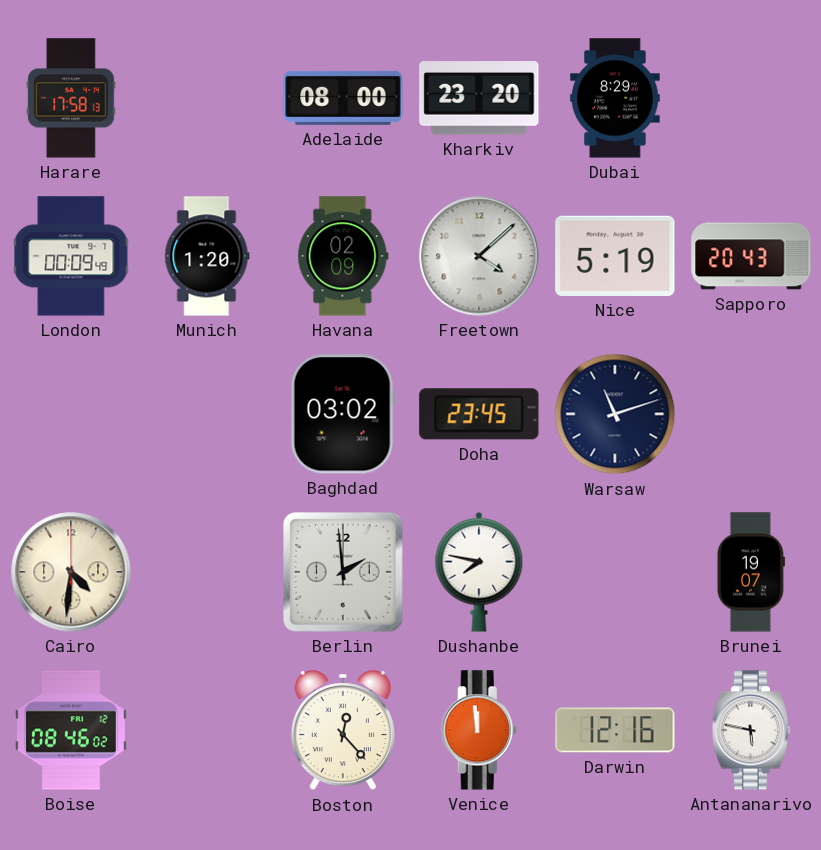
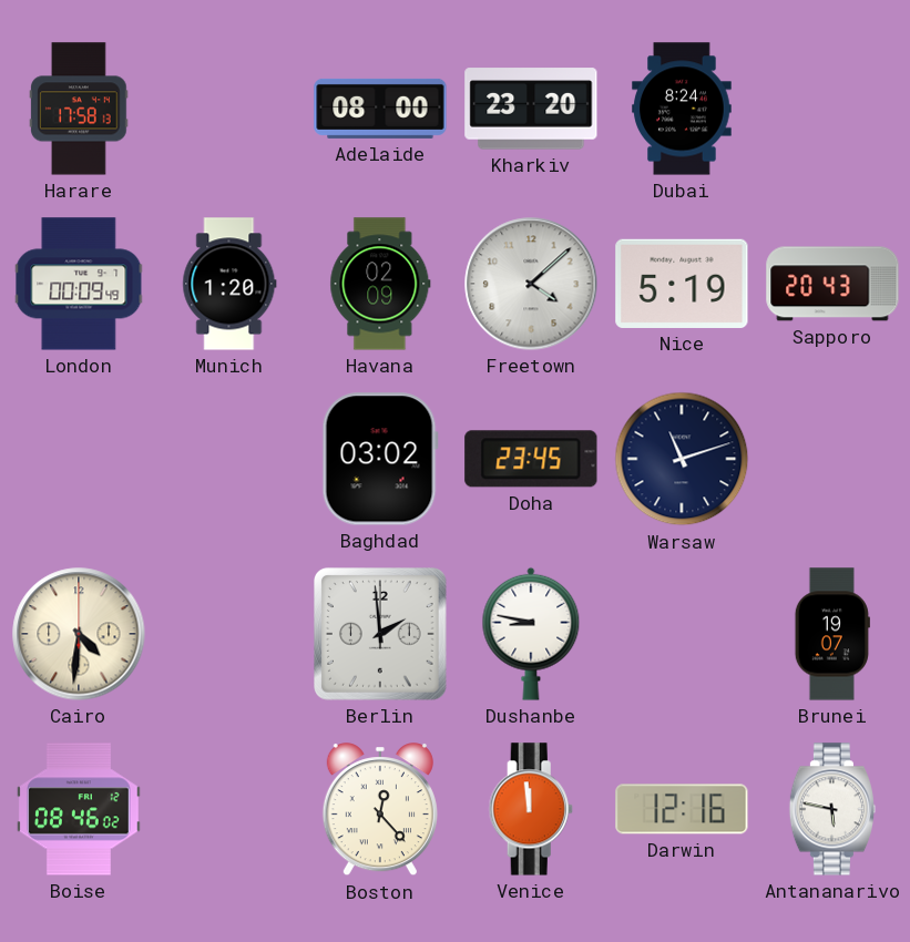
Dubai: 8:29 -> 8:24 (682, 109)
Dushanbe: 7:47 -> 8:47 (531, 634)
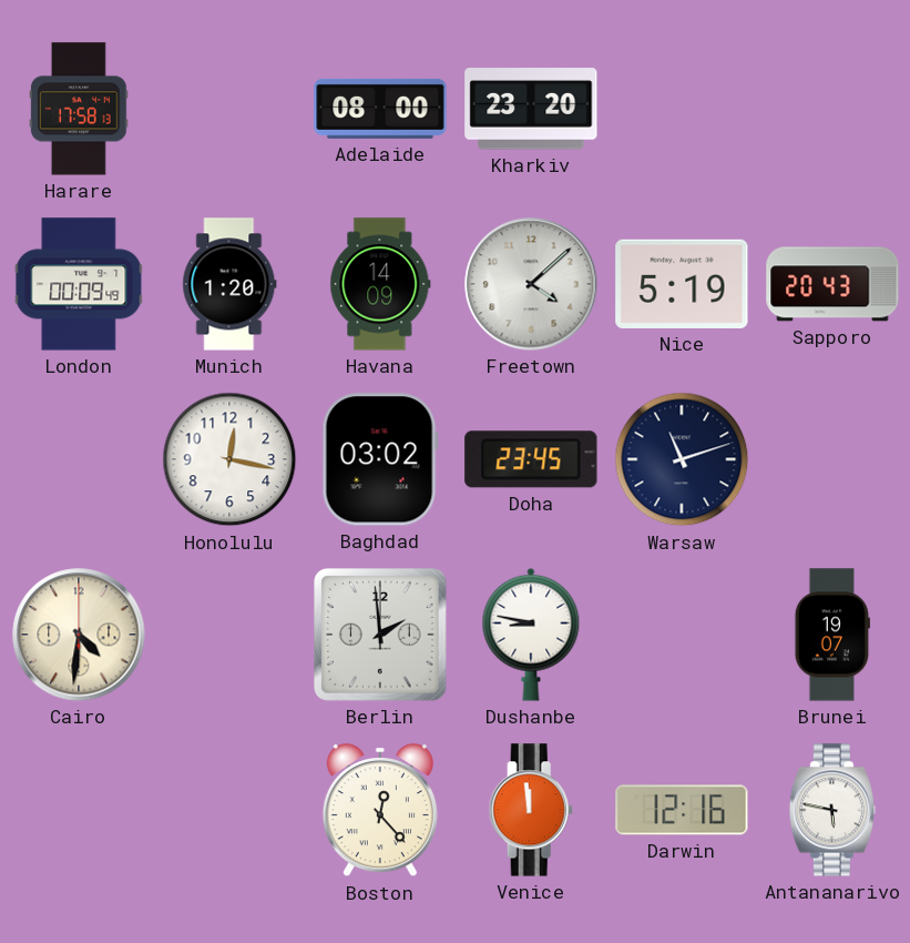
Dubai: 8:24 -> none (682, 109)
Havana: 02:09 -> 14:09 (380, 284)
Honolulu: none -> 12:17 (229, 459)
Boise: 08:46 -> none (79, 809)
